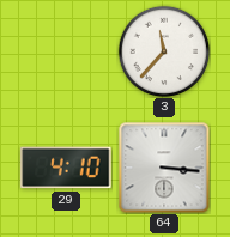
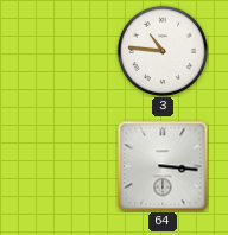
3: 11:37 -> 10:46 (163, 51)
29: 4:10 -> none (66, 168)
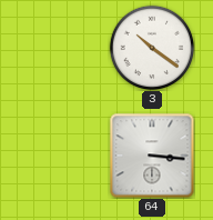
3: 10:46 -> 10:21 (152, 48)
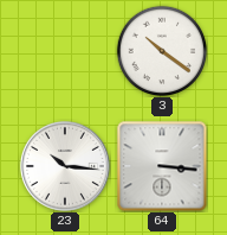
23: none -> 10:16 (65, 166)
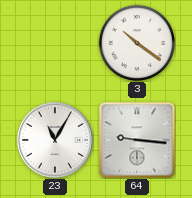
23: 10:16 -> 11:05 (55, 140)
64: 3:16 -> 9:16 (137, 140)
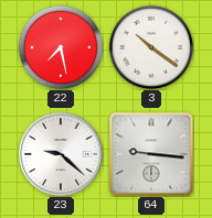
22: none -> 7:28 (61, 47)
23: 11:05 -> 9:22 (61, 154)
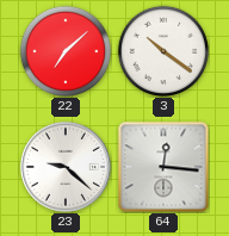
22: 7:28 -> 7:08 (66, 51)
64: 9:16 -> 12:16 (163, 167)
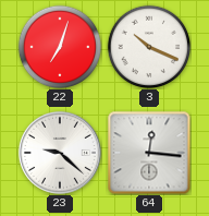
22: 7:08 -> 7:03 (60, 47)
3: 10:21 -> 10:19 (149, 47)
